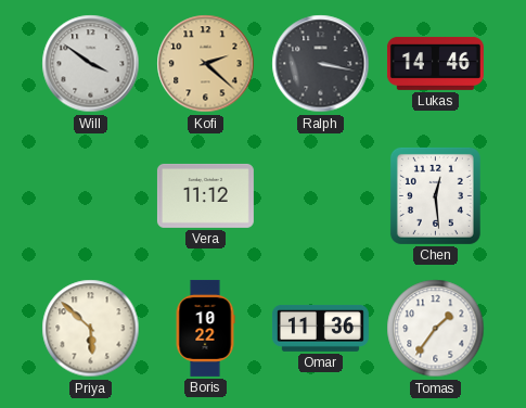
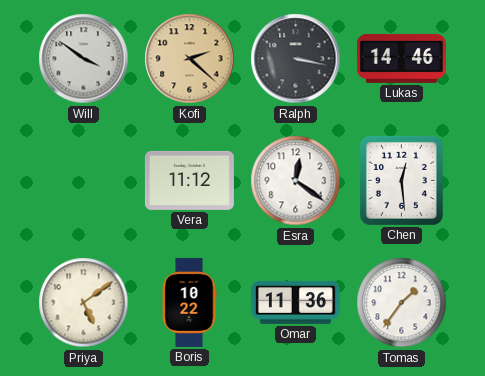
Esra: none -> 12:21 (296, 181)
Priya: 5:52 -> 5:09 (84, 303)
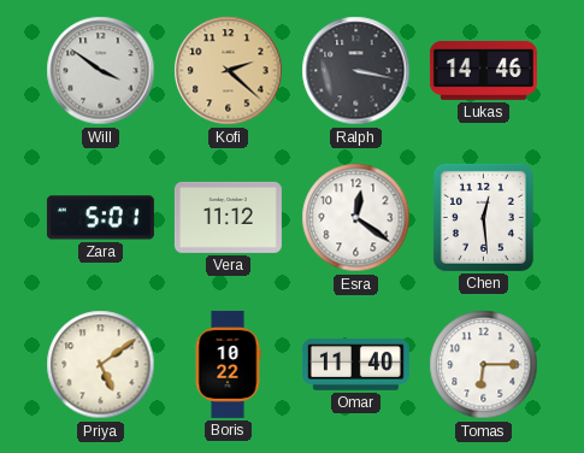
Zara: none -> 5:01 (100, 218)
Omar: 11:36 -> 11:40 (355, 365)
Tomas: 1:36 -> 6:15 (484, 365)
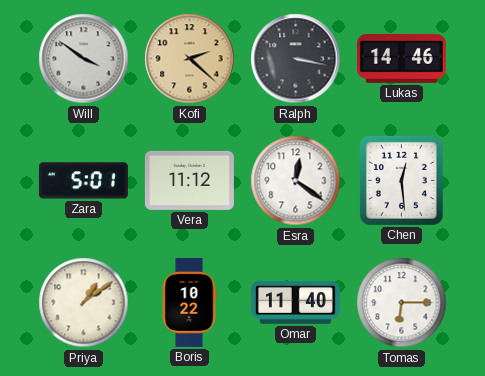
Priya: 5:09 -> 1:09 (84, 303)
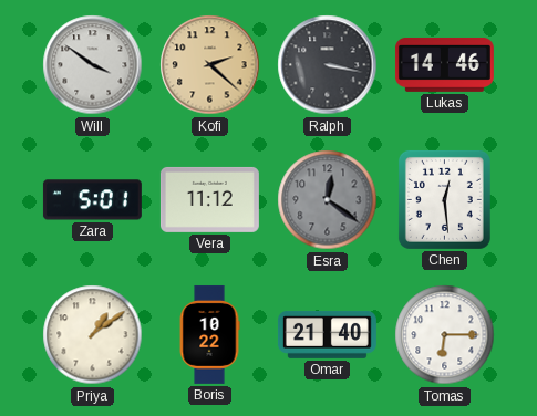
Esra dial: white -> grey (328, 200)
Omar: 11:40 -> 21:40 (327, 335)
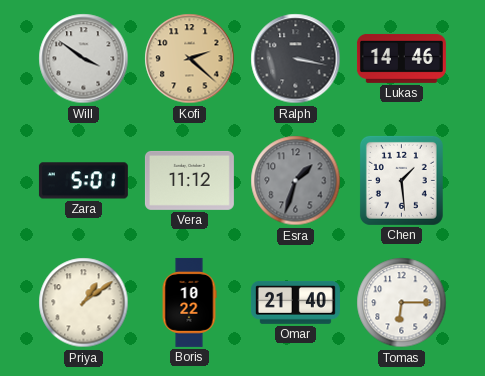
Esra: 12:21 -> 1:33 (296, 181)
Chen: 12:29 -> 1:29 (401, 180)
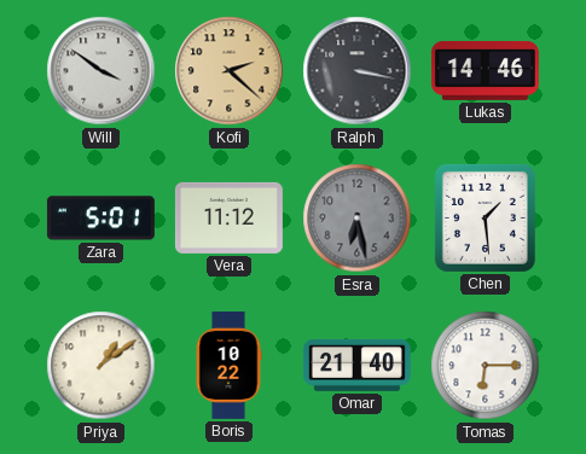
Esra: 1:33 -> 6:28 (358, 219)
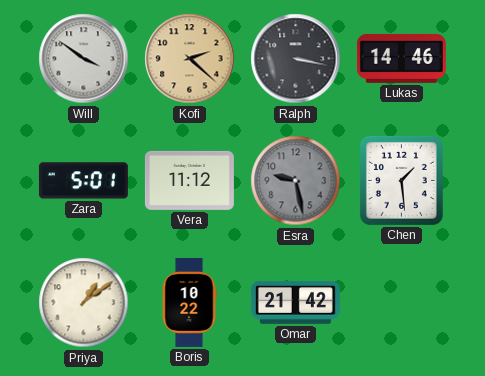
Esra: 6:28 -> 9:28 (296, 181)
Omar: 21:40 -> 21:42 (295, 303)
Tomas: 6:15 -> none (486, 366)
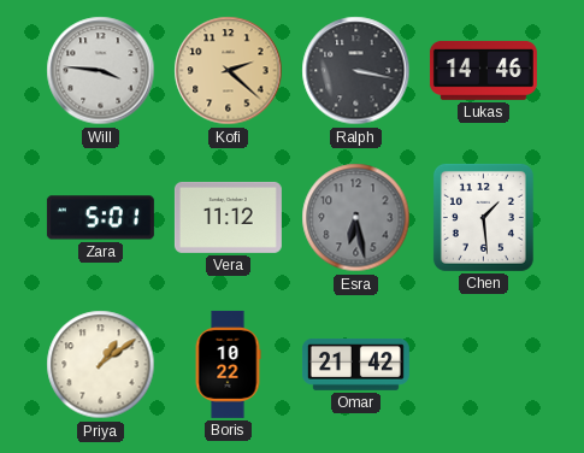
Will: 3:51 -> 3:46 (101, 71)
Esra: 9:28 -> 6:28 (356, 218)
